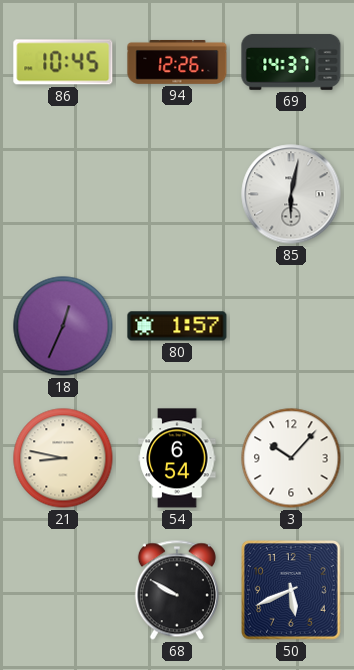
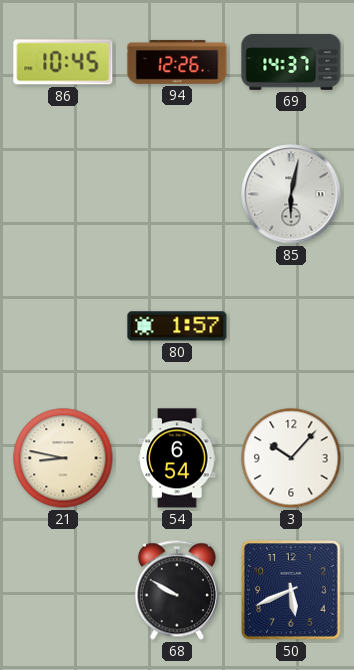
18: 12:34 -> none (63, 326)
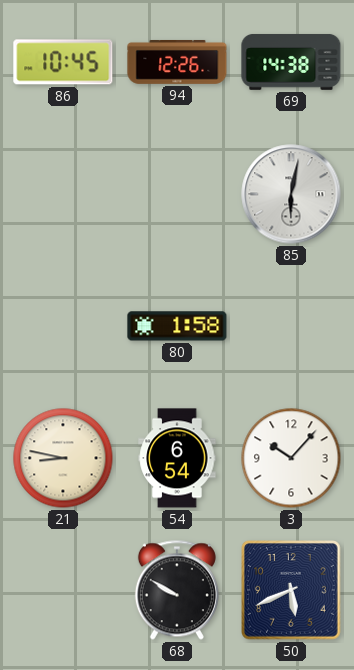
69: 14:37 -> 14:38 (291, 62)
80: 1:57 -> 1:58 (177, 326)
